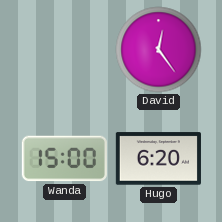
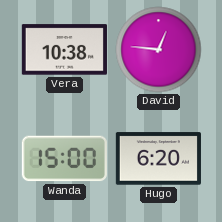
Vera: none -> 10:38 (64, 50)
David: 12:24 -> 12:46 (159, 50)
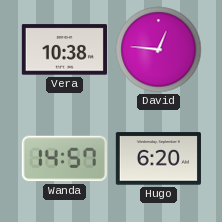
Wanda: 15:00 -> 14:57 (64, 159)
